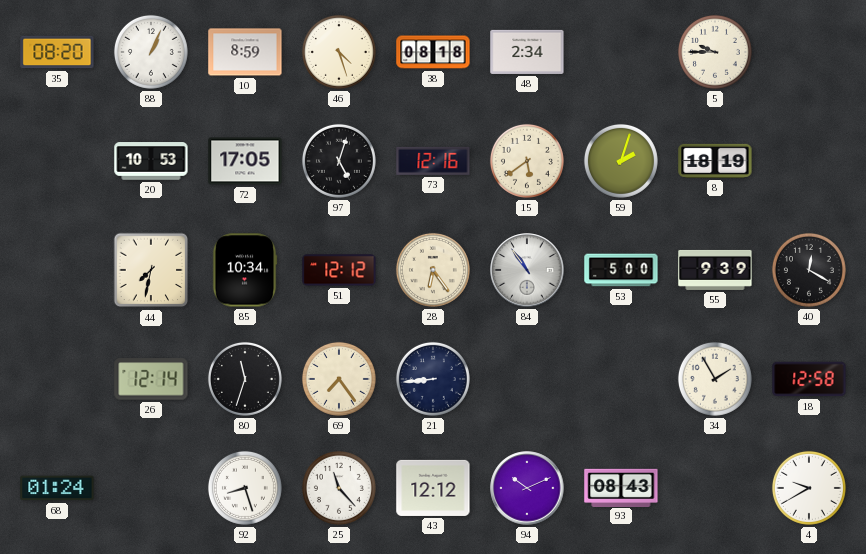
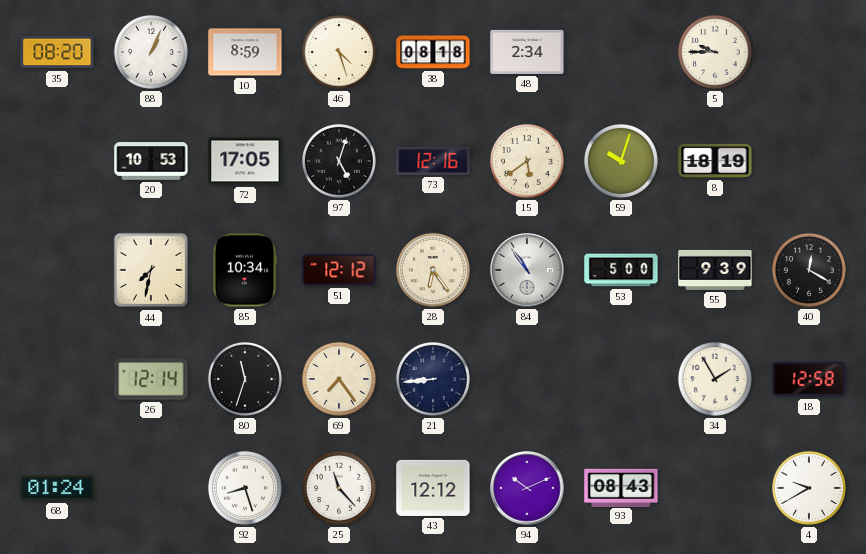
59: 2:03 -> 10:03 (621, 161)
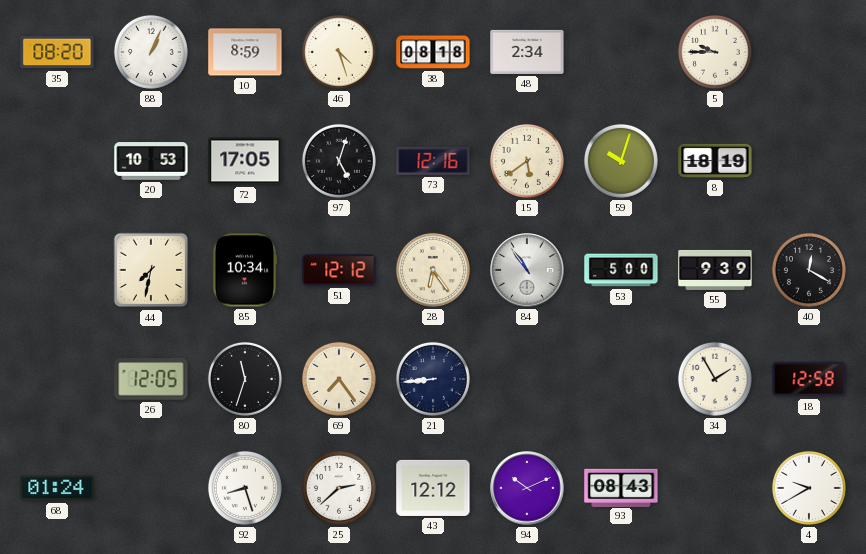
26: 12:14 -> 12:05 (151, 379)
25: 11:23 -> 2:38 (339, 488)
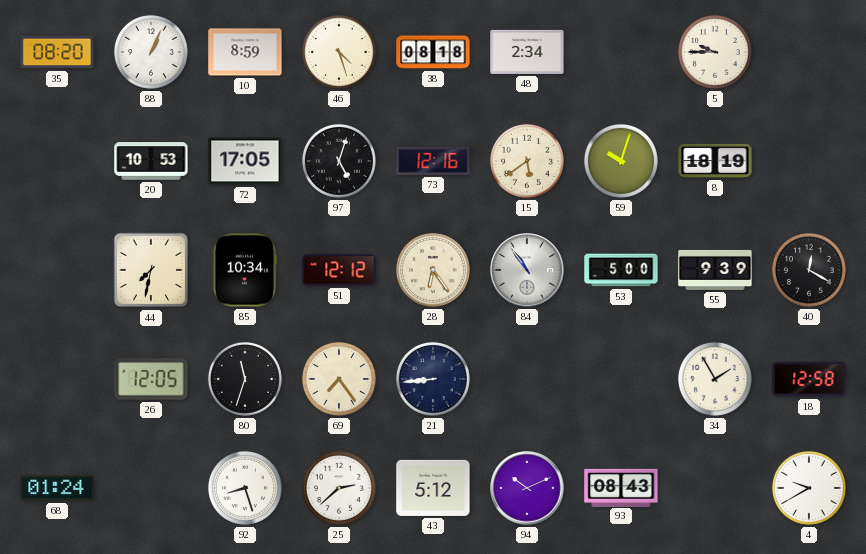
43: 12:12 -> 5:12 (433, 488)
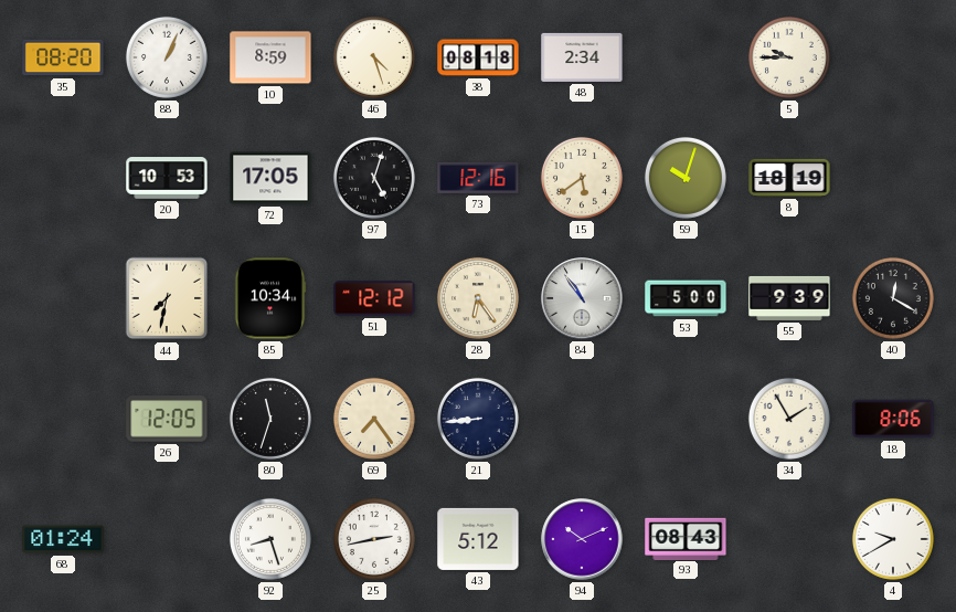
18: 12:58 -> 8:06 (893, 419)
25: 2:38 -> 2:43 (374, 539)
